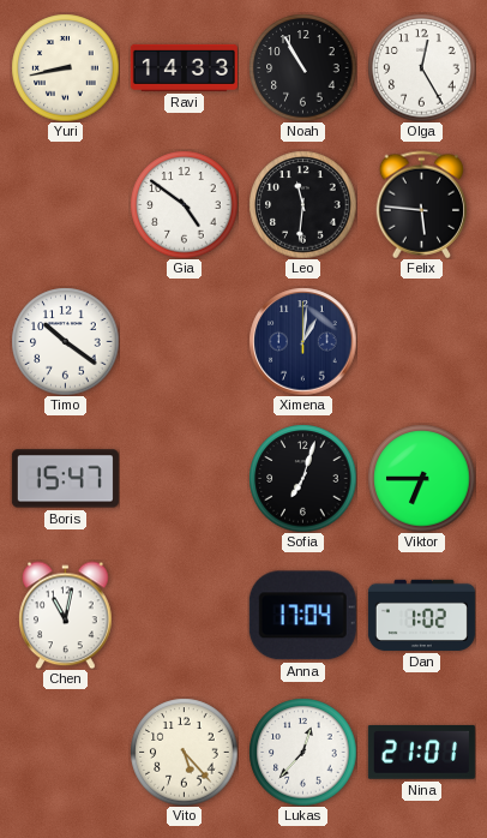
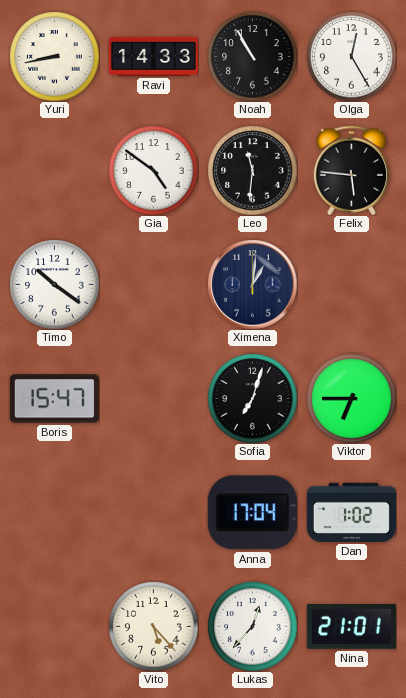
Chen: 11:02 -> none (66, 615)
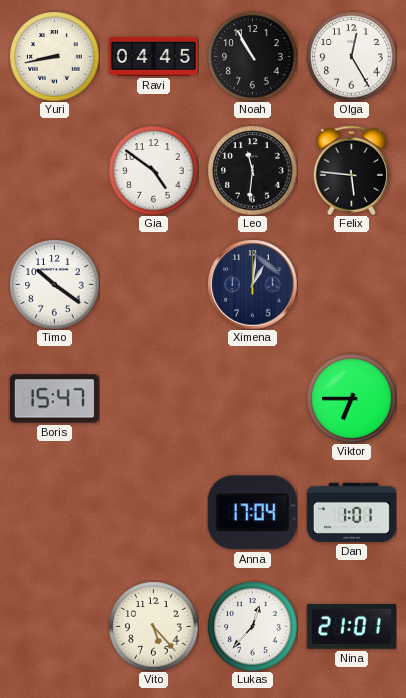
Ravi: 14:33 -> 04:45 (153, 56)
Sofia: 7:03 -> none (252, 398)
Dan: 1:02 -> 1:01 (351, 512)
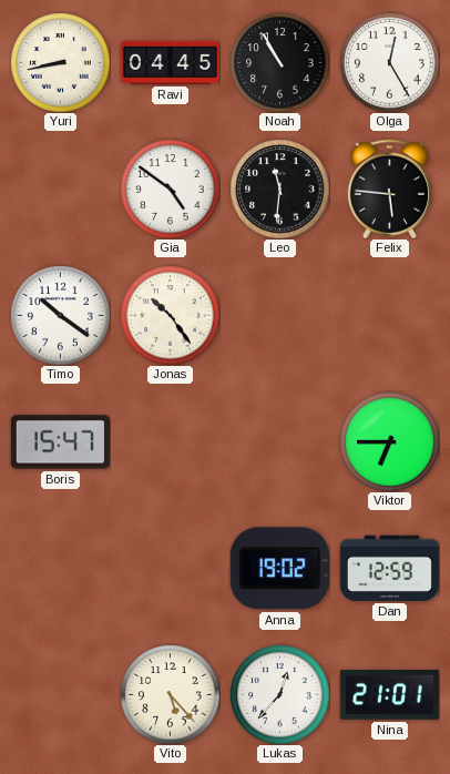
Jonas: none -> 10:24 (170, 315)
Ximena: 1:01 -> none (252, 284)
Anna: 17:04 -> 19:02 (279, 569)
Dan: 1:01 -> 12:59 (389, 568)
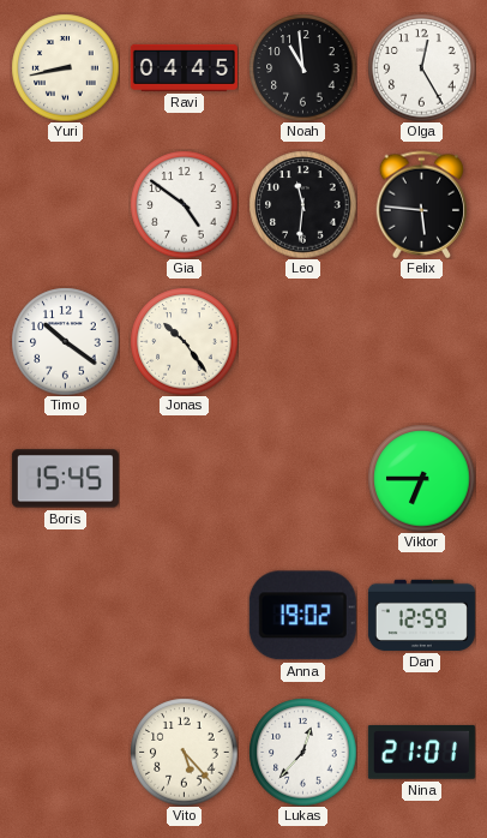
Noah: 10:55 -> 10:59 (302, 67)
Boris: 15:47 -> 15:45 (65, 479)
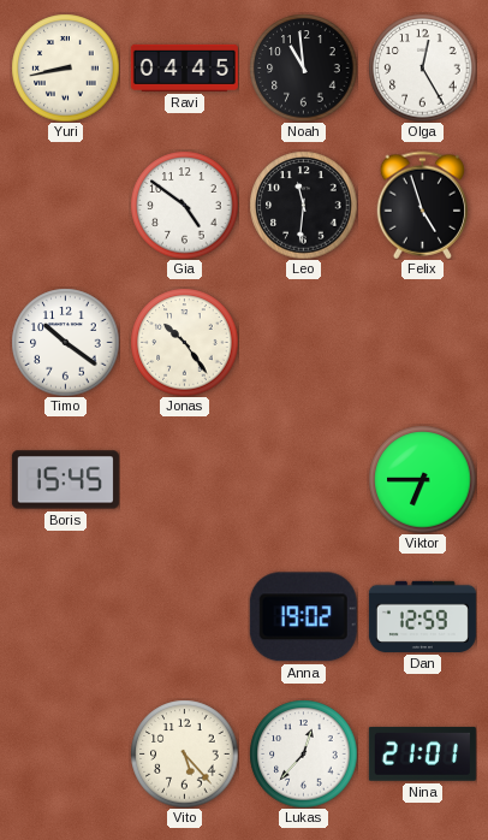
Felix: 5:46 -> 4:57 (423, 205)
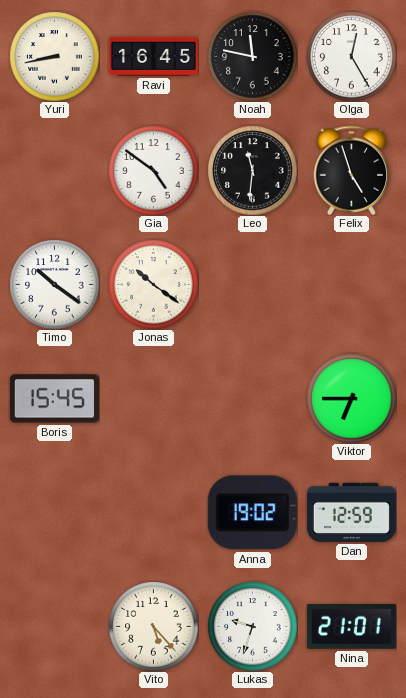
Ravi: 04:45 -> 16:45 (153, 56)
Noah: 10:59 -> 11:47 (252, 56)
Jonas: 10:24 -> 10:21 (153, 284)
Lukas: 12:37 -> 9:33 (252, 626)
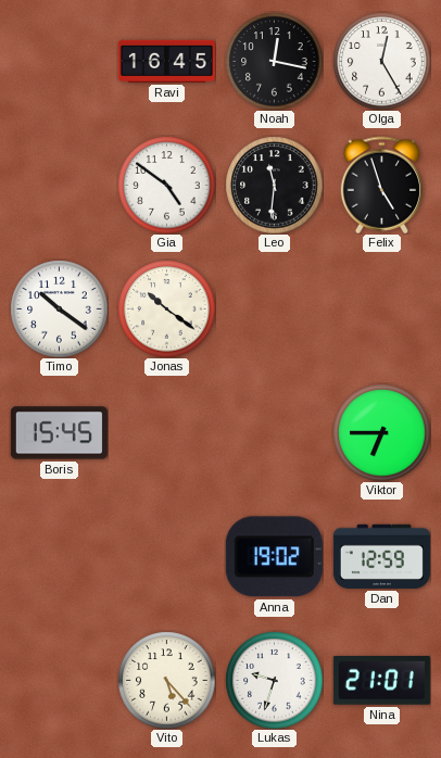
Yuri: 8:43 -> none (54, 56)
Noah: 11:47 -> 12:17 (274, 61)
